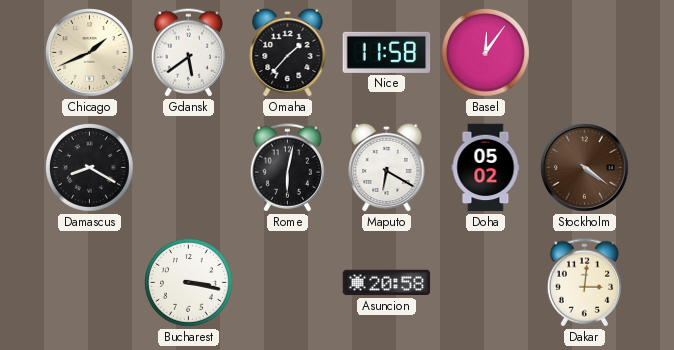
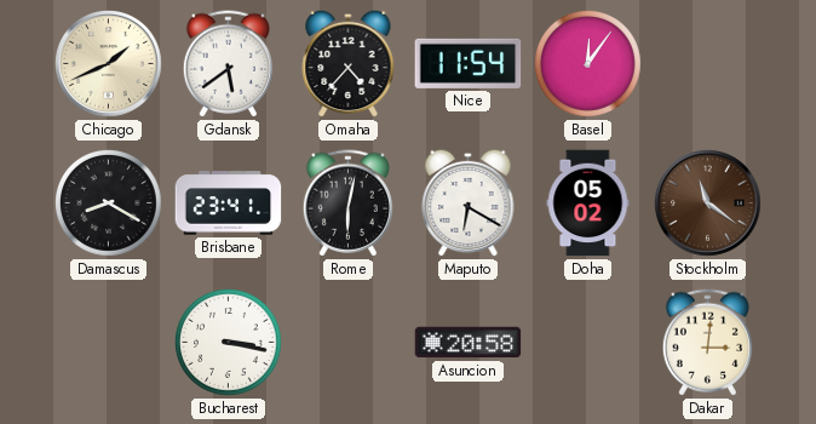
Omaha: 1:37 -> 4:37 (349, 63)
Nice: 11:58 -> 11:54 (469, 63)
Brisbane: none -> 23:41 (229, 204)
Stockholm: 4:21 -> 11:21 (708, 204)
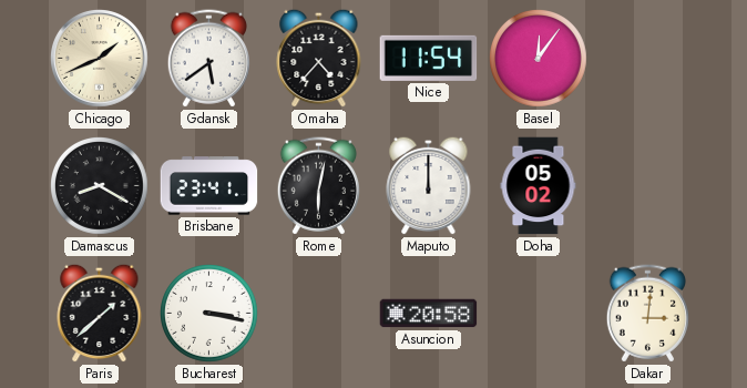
Maputo: 6:20 -> 12:00 (429, 185)
Stockholm: 11:21 -> none (708, 204)
Paris: none -> 1:38 (100, 313)
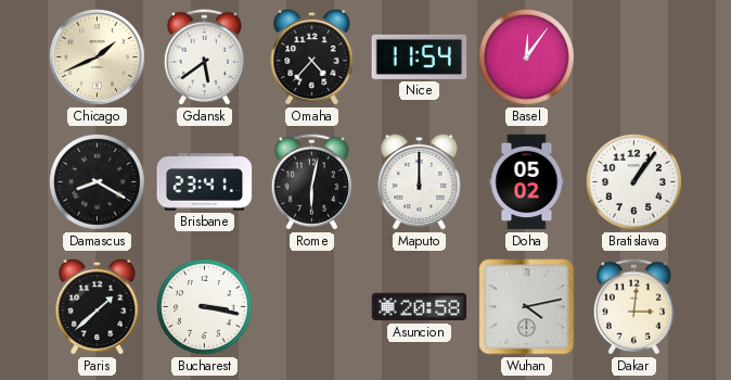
Bratislava: none -> 1:06 (634, 182)
Wuhan: none -> 4:13 (527, 307)
